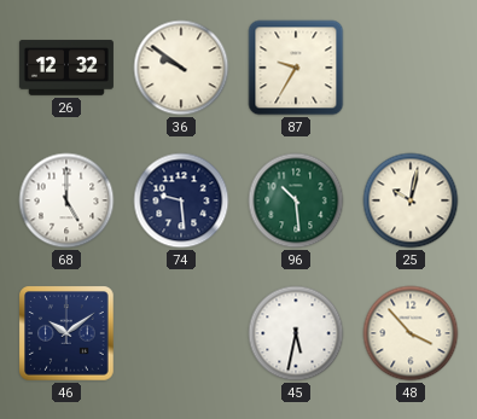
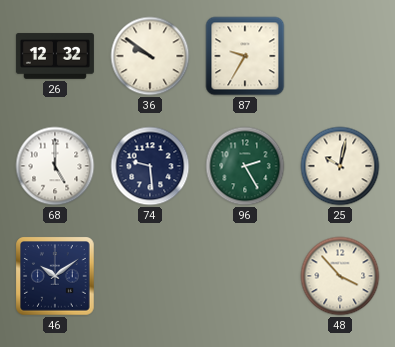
96: 10:29 -> 2:25 (245, 166)
45: 5:32 -> none (296, 333)
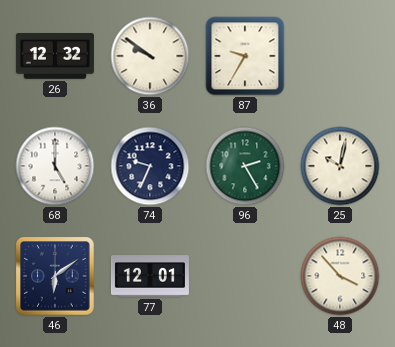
74: 9:29 -> 9:34 (150, 166)
46: 10:09 -> 6:09 (55, 276)
77: none -> 12:01 (150, 276)
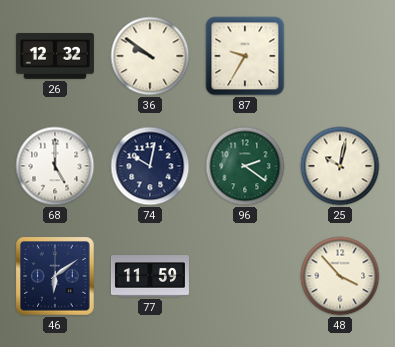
74: 9:34 -> 10:02 (150, 166)
96: 2:25 -> 2:21 (245, 166)
77: 12:01 -> 11:59 (150, 276)
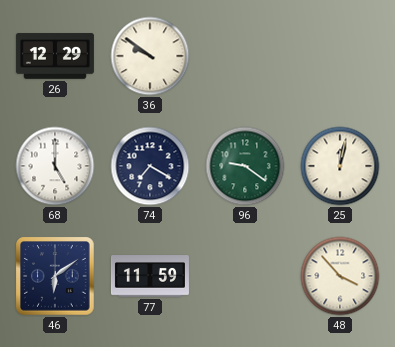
26: 12:32 -> 12:29 (55, 56)
87: 9:35 -> none (245, 56)
74: 10:02 -> 7:20 (150, 166)
96: 2:21 -> 9:21 (245, 166)
25: 10:02 -> 12:02 (340, 166)
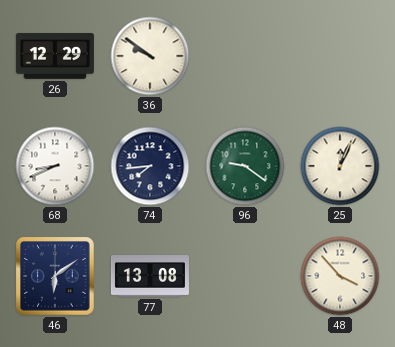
68: 5:00 -> 8:41 (55, 166)
74: 7:20 -> 7:44 (150, 166)
25: 12:02 -> 12:04 (340, 166)
77: 11:59 -> 13:08 (150, 276)
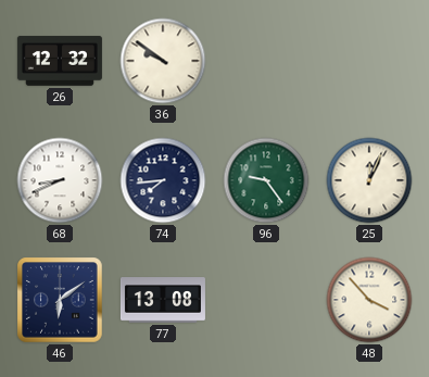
26: 12:29 -> 12:32 (60, 61)
96: 9:21 -> 9:24 (266, 180)
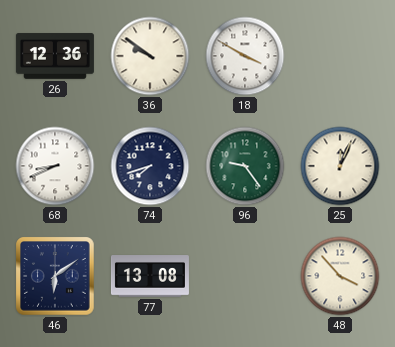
26: 12:32 -> 12:36 (55, 56)
18: none -> 3:50 (245, 56)
74: 7:44 -> 7:42 (150, 166)
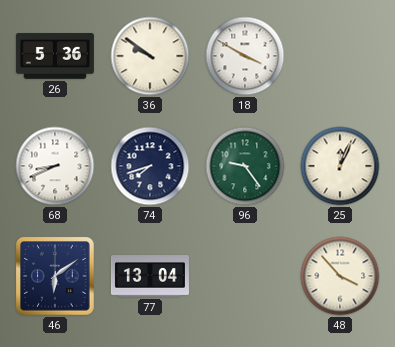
26: 12:36 -> 5:36 (55, 56)
77: 13:08 -> 13:04 (150, 276)
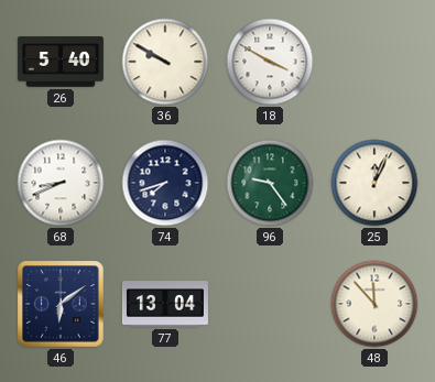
26: 5:36 -> 5:40 (61, 62)
36: 9:51 -> 9:50 (165, 62)
48: 3:53 -> 11:53 (374, 304)
